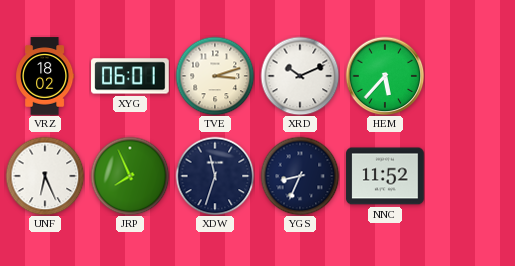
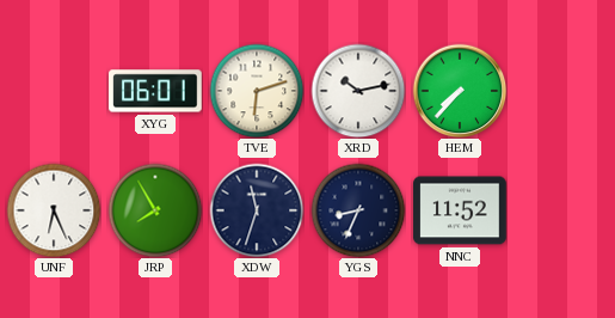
VRZ: 18:02 -> none (46, 76)
TVE: 3:12 -> 6:12 (257, 91)
XRD: 10:11 -> 10:13 (358, 91)
HEM: 5:37 -> 7:37 (460, 91)
JRP: 7:56 -> 7:55 (155, 210)
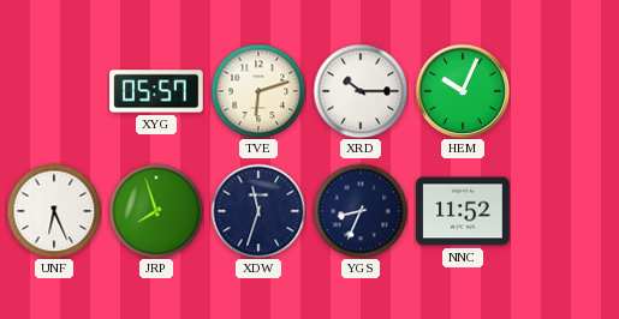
XYG: 06:01 -> 05:57 (156, 91)
XRD: 10:13 -> 10:15 (361, 91)
HEM: 7:37 -> 10:04 (463, 91)
JRP: 7:55 -> 7:57 (156, 211)
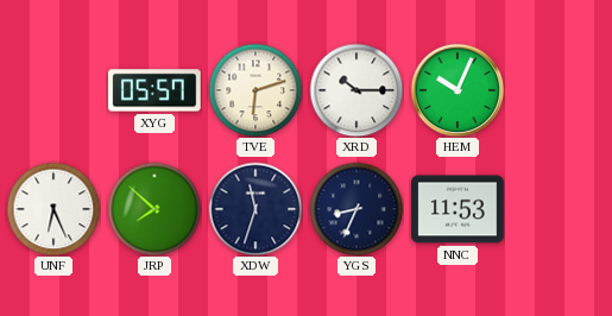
JRP: 7:57 -> 7:52 (154, 209)
NNC: 11:52 -> 11:53 (458, 209)
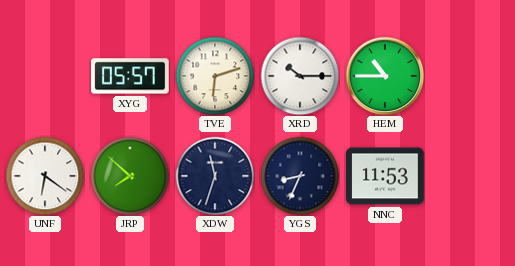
HEM: 10:04 -> 10:45 (385, 76)
UNF: 6:26 -> 6:21 (45, 176)
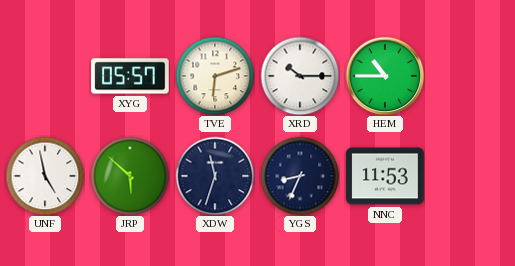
UNF: 6:21 -> 4:58 (45, 176)
JRP: 7:52 -> 5:52 (130, 176)
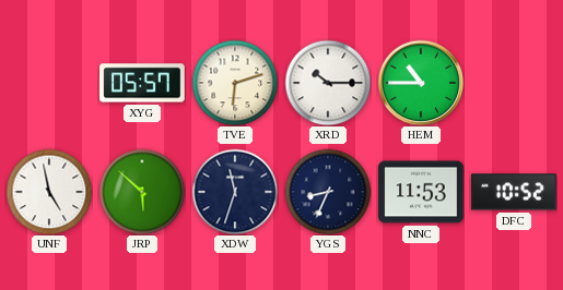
DFC: none -> 10:52 (514, 192)
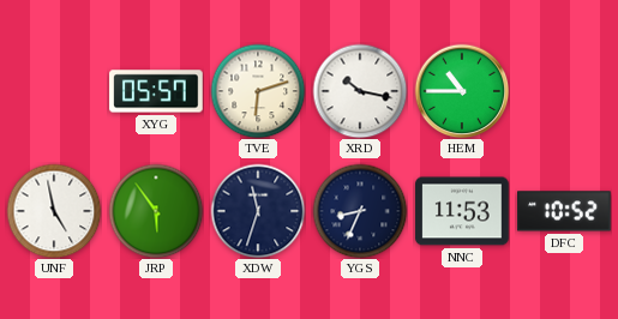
XRD: 10:15 -> 10:17 (360, 91)
JRP: 5:52 -> 5:54 (156, 211)
